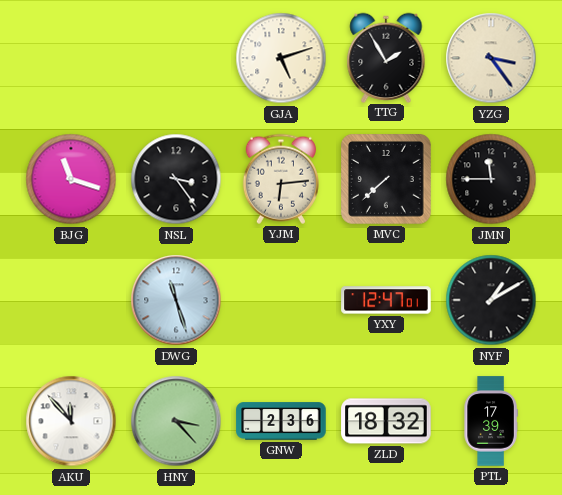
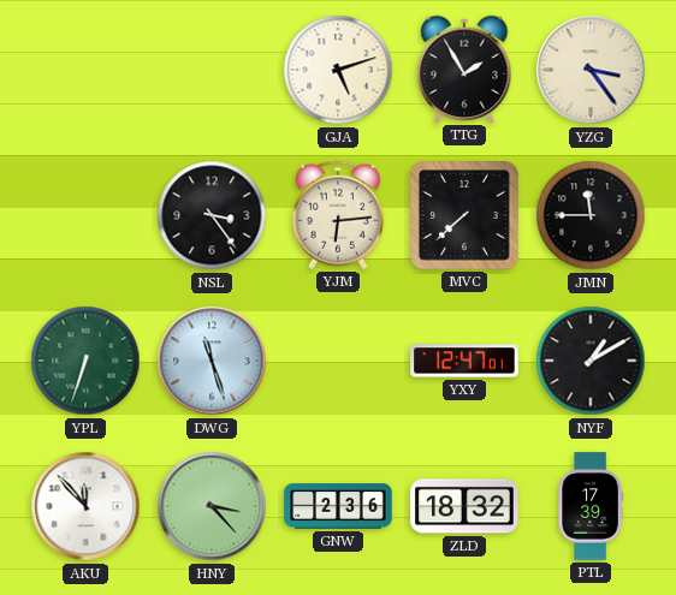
BJG: 11:18 -> none (71, 179)
YPL: none -> 6:33 (85, 361)
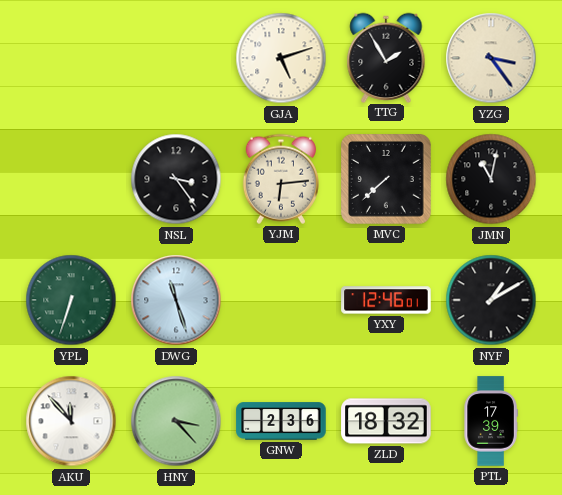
JMN: 11:45 -> 11:02 (491, 179)
YXY: 12:47 -> 12:46 (386, 300)
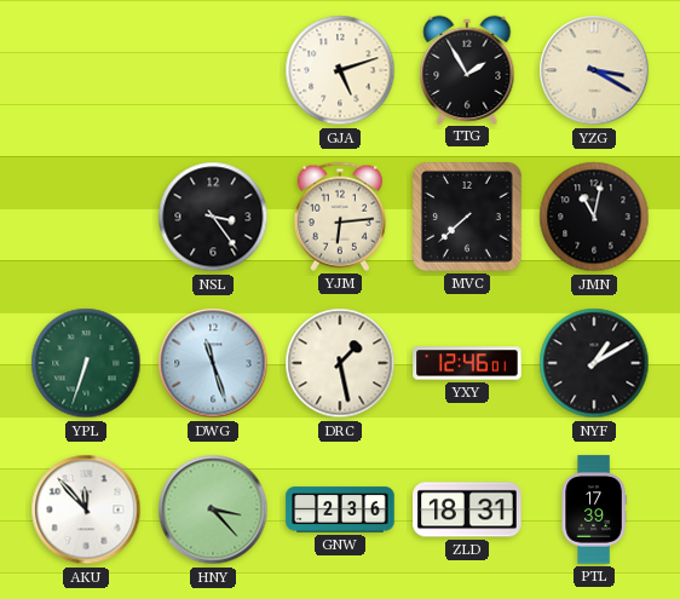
YZG: 3:24 -> 3:20 (594, 70)
DRC: none -> 1:28 (340, 363)
ZLD: 18:32 -> 18:31 (467, 509)
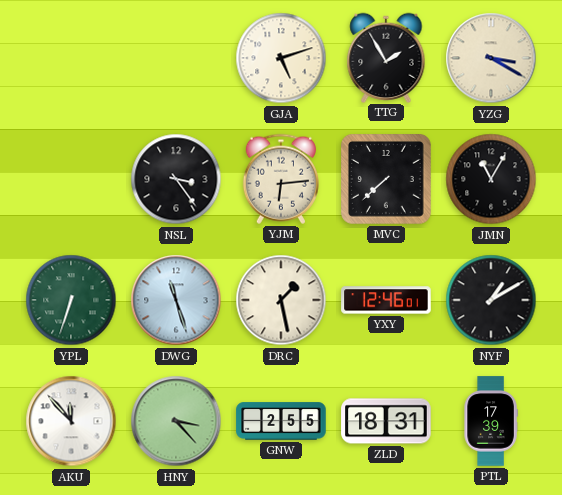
JMN: 11:02 -> 11:05 (491, 179)
GNW: 2:36 -> 2:55 (281, 421)
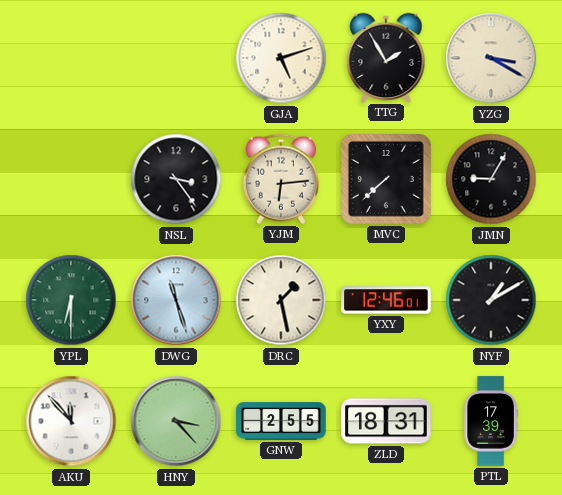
JMN: 11:05 -> 9:05 (491, 179)
YPL: 6:33 -> 6:30 (71, 300)
